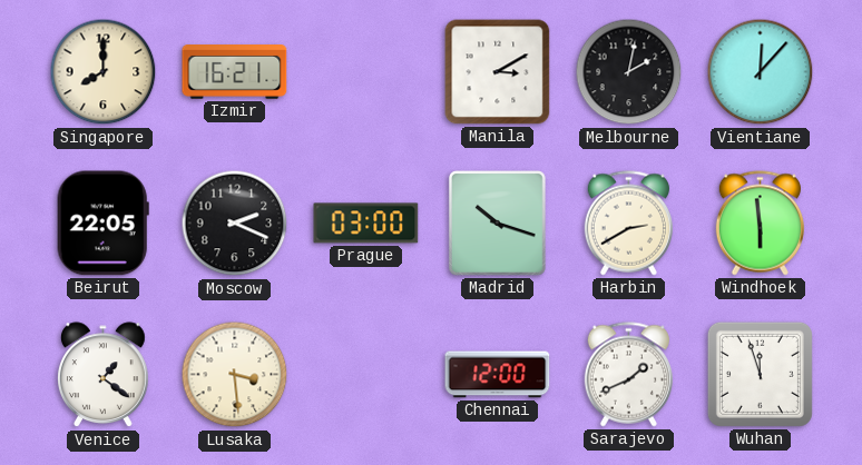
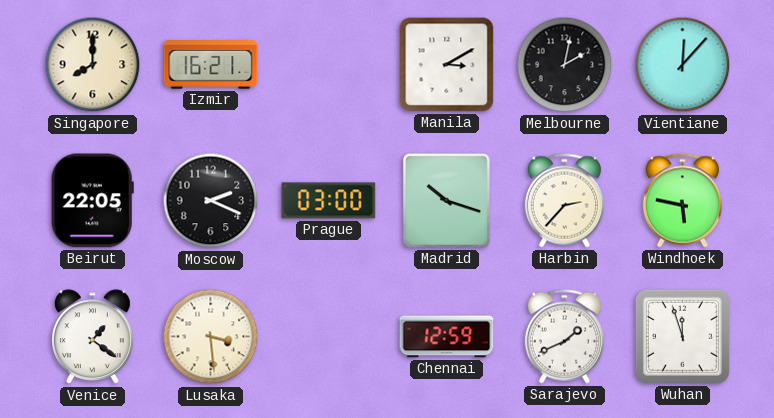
Harbin: 2:40 -> 2:37 (564, 201)
Windhoek: 5:59 -> 5:47 (682, 201)
Chennai: 12:00 -> 12:59 (447, 337)
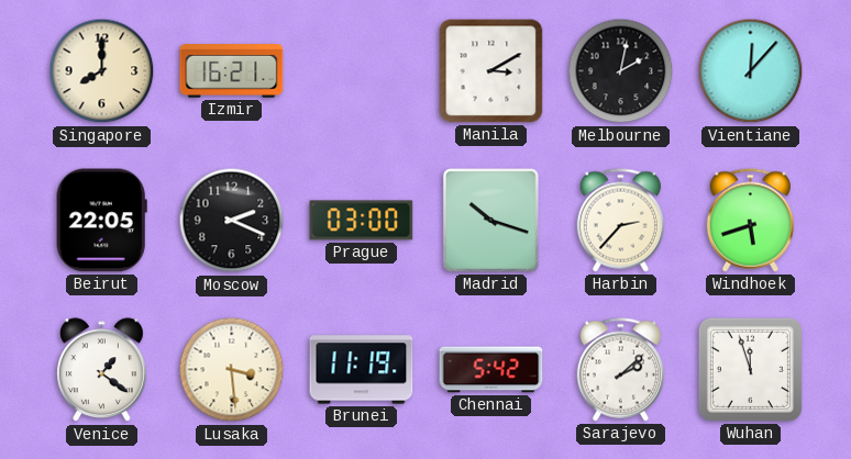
Windhoek: 5:47 -> 5:42 (750, 221)
Brunei: none -> 11:19 (362, 370)
Chennai: 12:59 -> 5:42 (491, 370)
Sarajevo: 1:41 -> 2:08 (620, 370)
